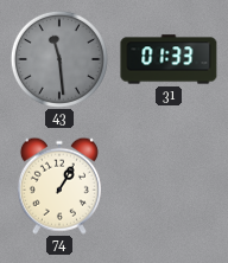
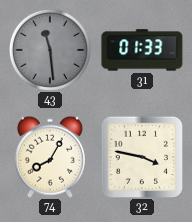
74: 1:05 -> 8:05 (50, 157)
32: none -> 3:47 (141, 156)
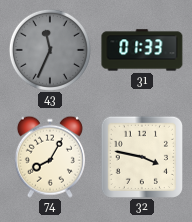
43: 11:29 -> 11:34 (50, 50)
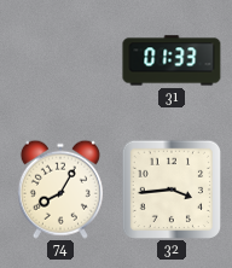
43: 11:34 -> none (50, 50)
32: 3:47 -> 3:44 (170, 188)
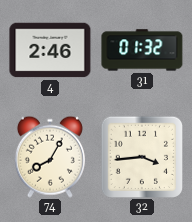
4: none -> 2:46 (50, 50)
31: 01:33 -> 01:32 (142, 50)
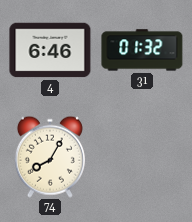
4: 2:46 -> 6:46 (50, 50)
32: 3:44 -> none (141, 156)
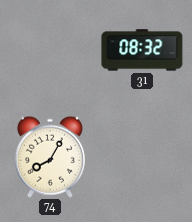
4: 6:46 -> none (50, 50)
31: 01:32 -> 08:32 (142, 50)
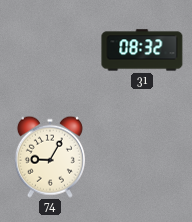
74: 8:05 -> 9:05 (50, 157)
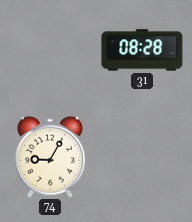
31: 08:32 -> 08:28 (142, 50)
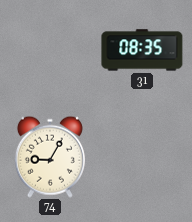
31: 08:28 -> 08:35 (142, 50)
